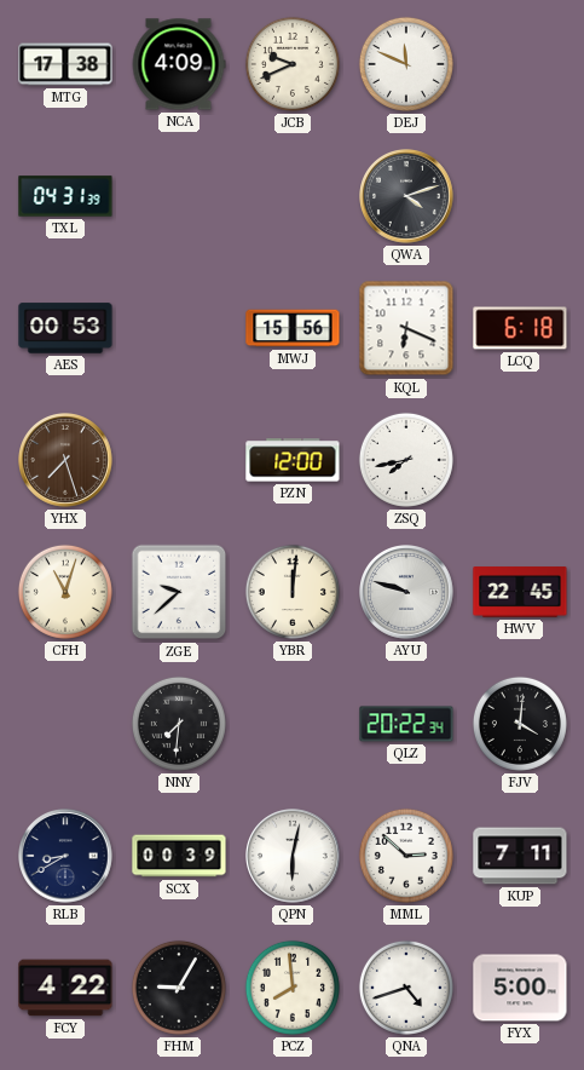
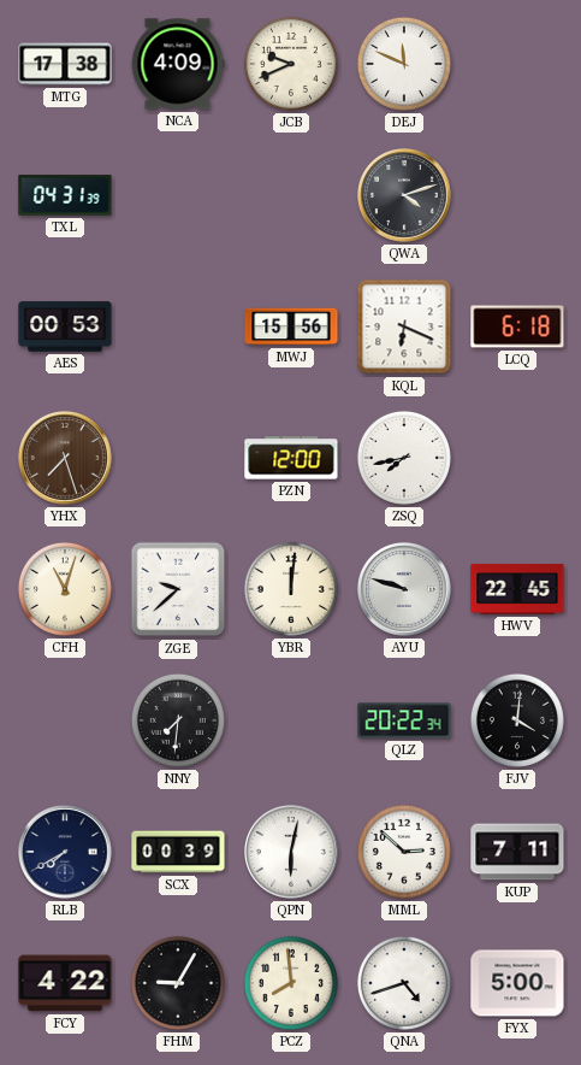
RLB: 8:40 -> 7:40 (66, 853)
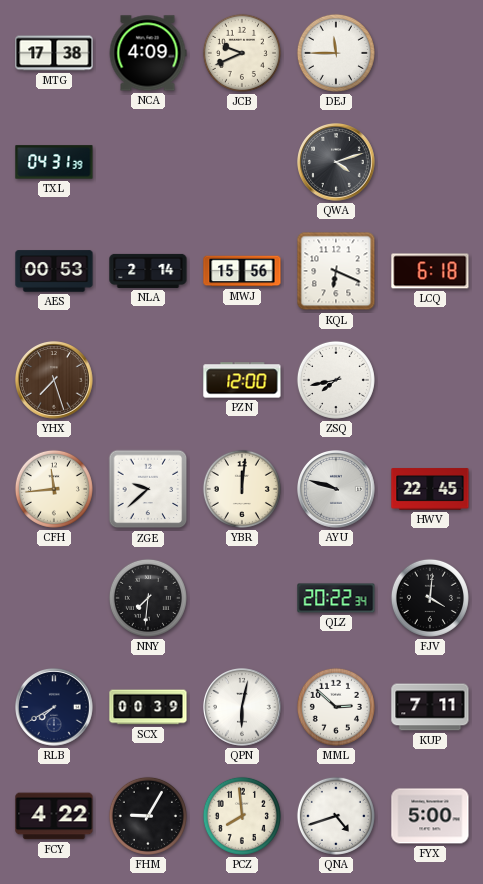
DEJ: 11:49 -> 11:45 (336, 53)
NLA: none -> 2:14 (148, 271)
CFH: 11:03 -> 11:44 (54, 489)
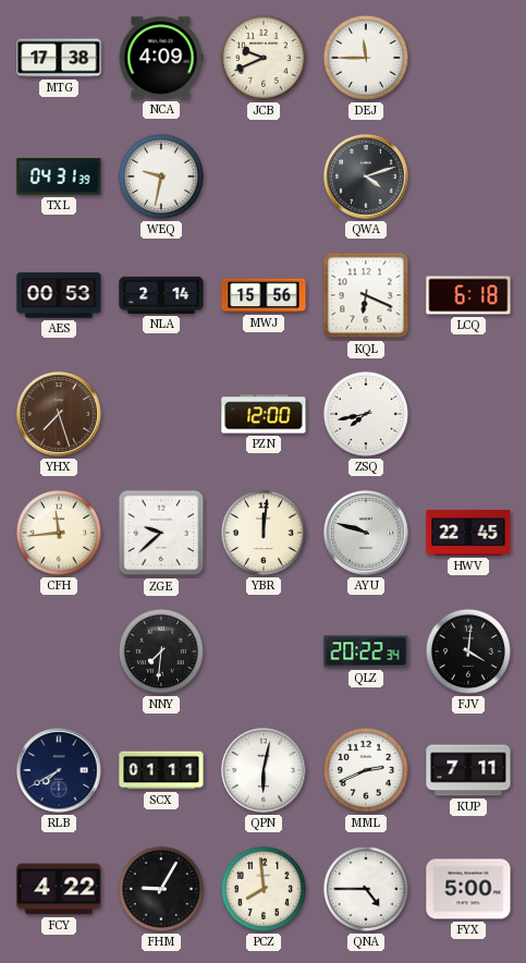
WEQ: none -> 9:32 (161, 176)
SCX: 00:39 -> 01:11 (161, 770)
MML: 2:52 -> 2:41 (366, 770)
QNA: 4:42 -> 4:45 (366, 889)
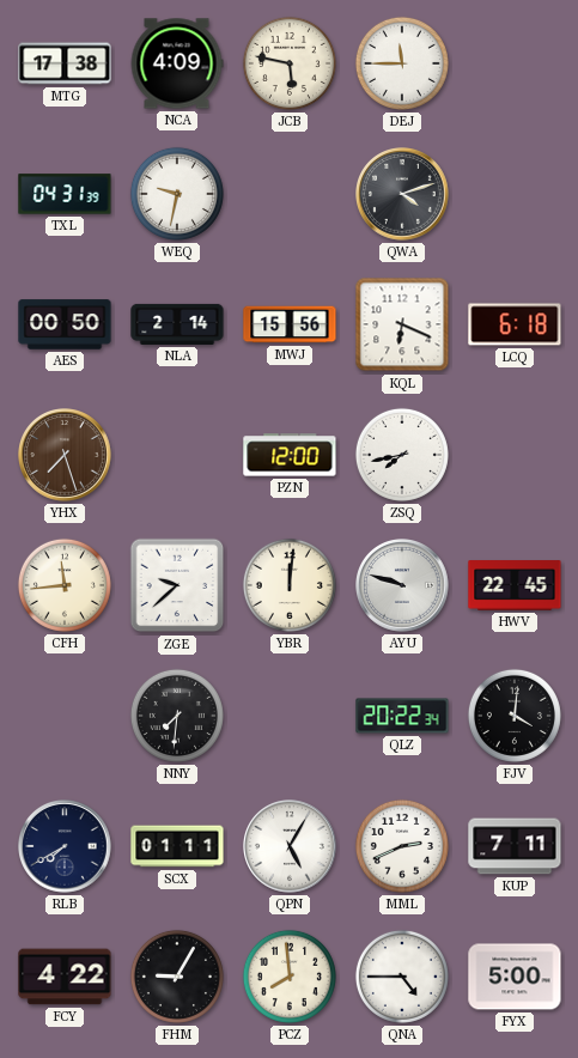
JCB: 9:41 -> 5:47 (290, 63)
AES: 00:53 -> 00:50 (65, 324)
QPN: 6:02 -> 5:05 (291, 847)
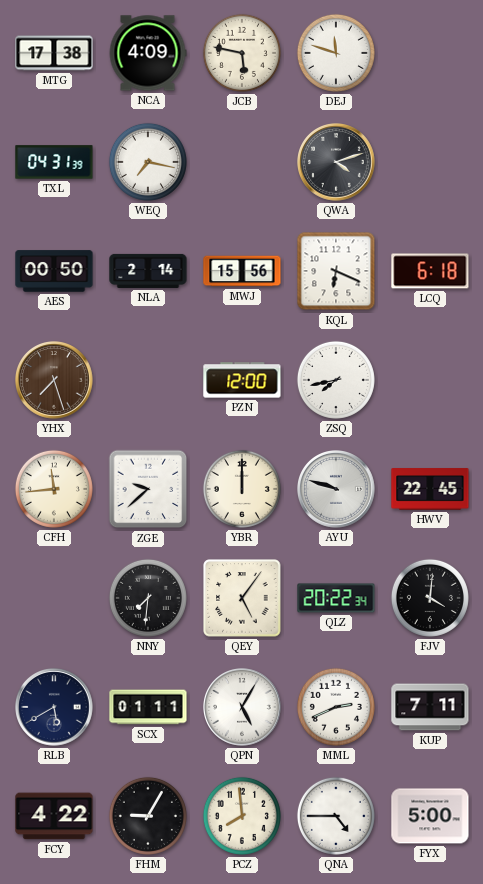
DEJ: 11:45 -> 11:48 (336, 53)
WEQ: 9:32 -> 7:17 (148, 162)
YBR: 12:01 -> 12:00 (242, 489)
QEY: none -> 5:06 (242, 598)
RLB: 7:40 -> 5:40 (55, 708)
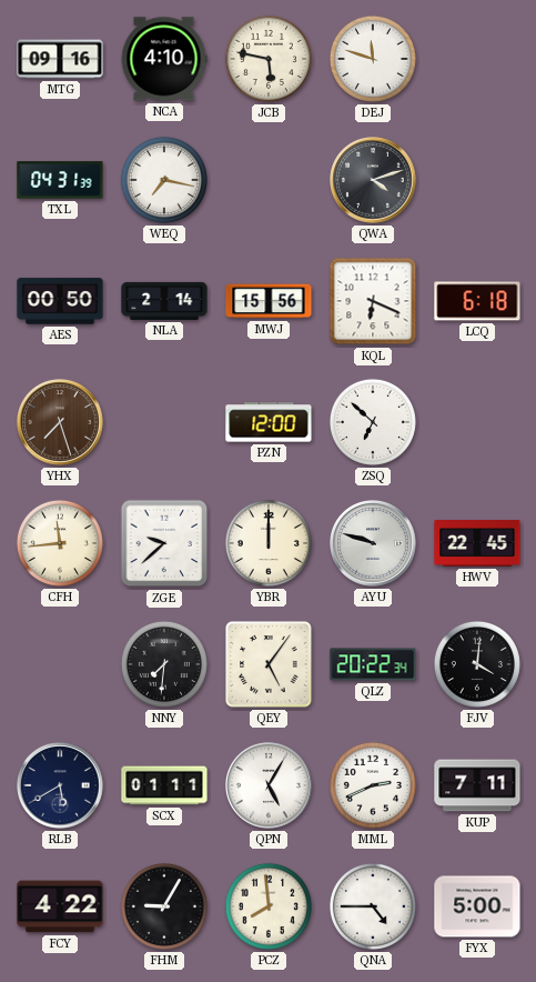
MTG: 17:38 -> 09:16 (60, 59)
NCA: 4:09 -> 4:10 (164, 59)
ZSQ: 7:43 -> 6:52 (373, 422)
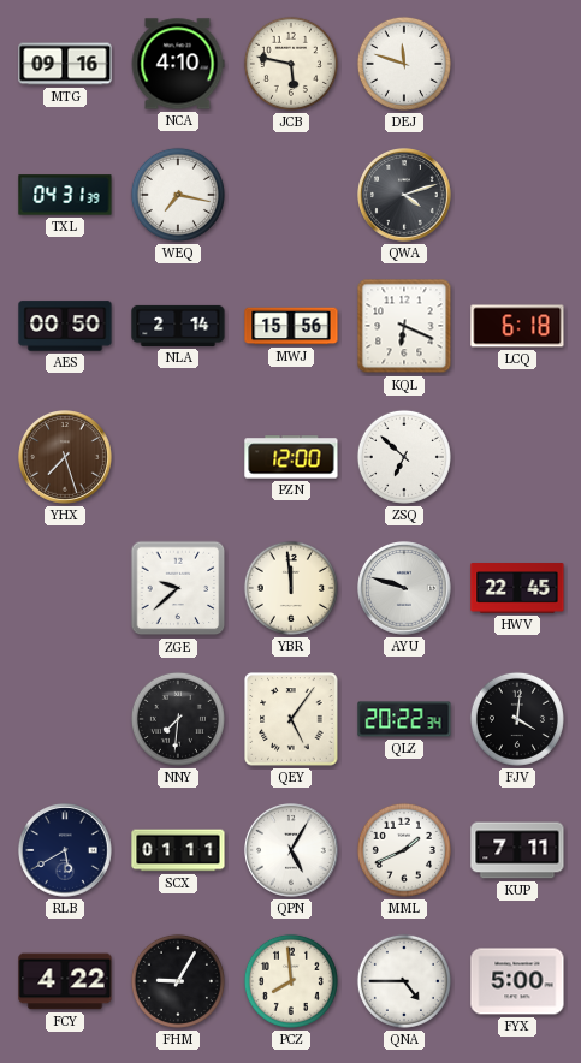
CFH: 11:44 -> none (60, 543)
YBR: 12:00 -> 11:59 (291, 588)
MML: 2:41 -> 1:41 (404, 850)
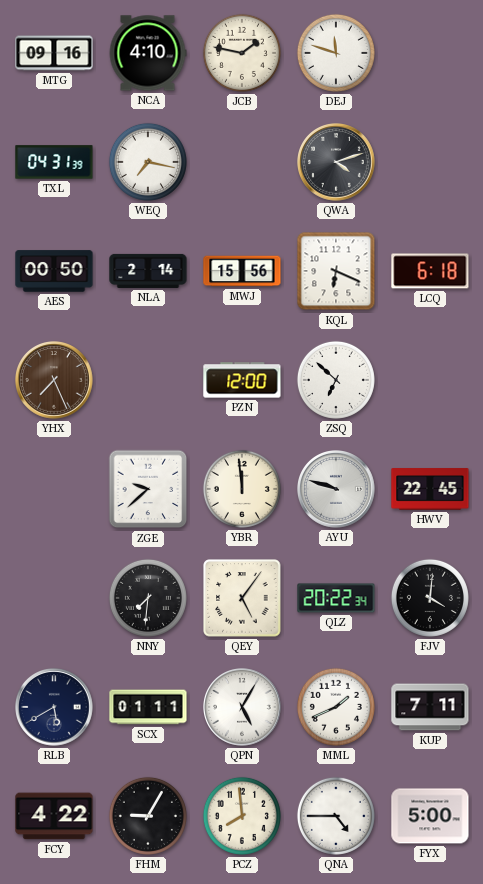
JCB: 5:47 -> 1:47 (242, 53)
YHX: 7:27 -> 7:26 (55, 381)
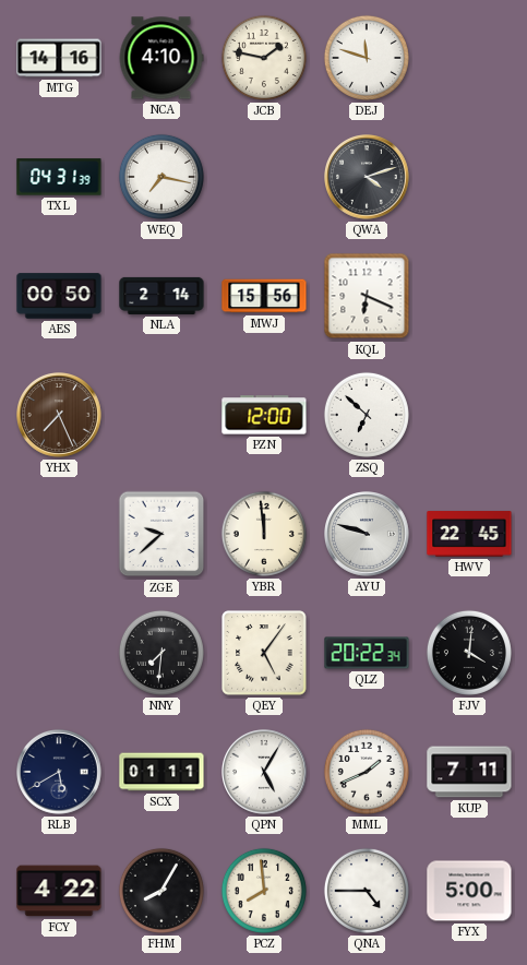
MTG: 09:16 -> 14:16 (59, 58)
LCQ: 6:18 -> none (430, 271)
FHM: 9:05 -> 8:05 (161, 891)
